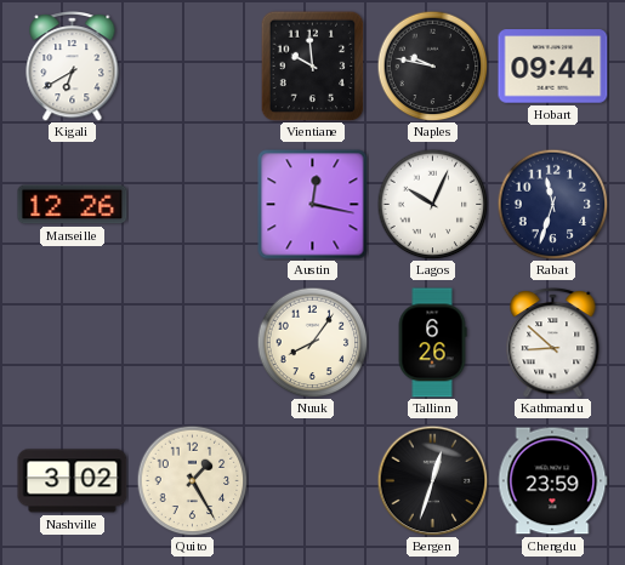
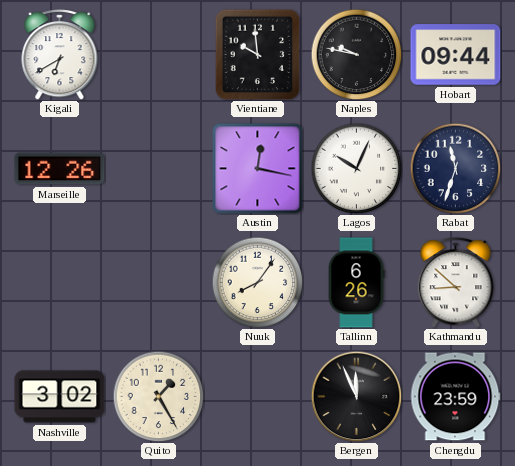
Bergen: 12:33 -> 11:56 (356, 396)
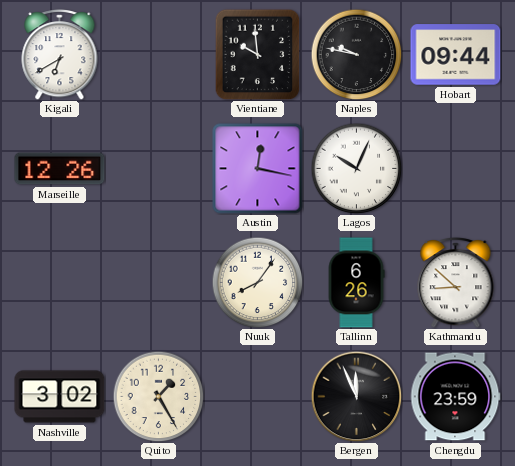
Rabat: 11:33 -> none (455, 168)
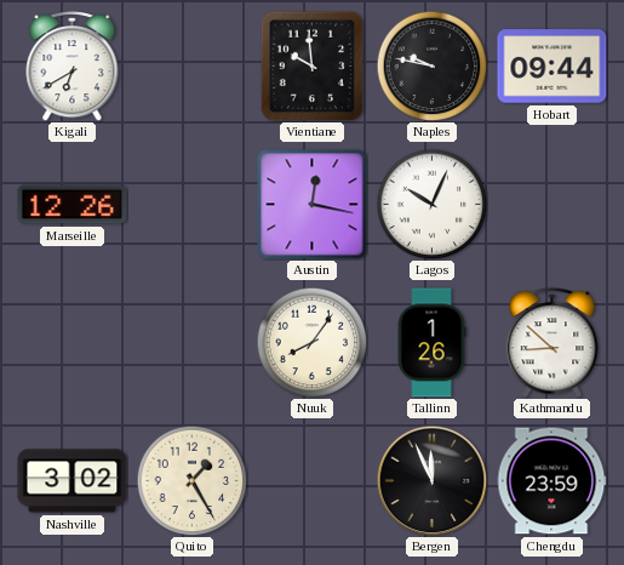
Tallinn: 6:26 -> 1:26 (431, 343)
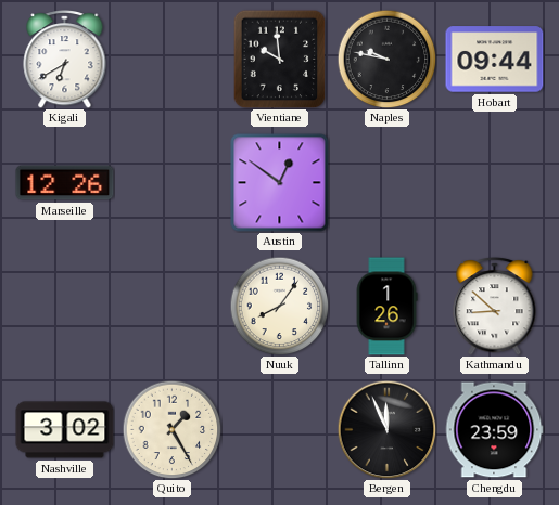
Austin: 12:17 -> 12:51 (280, 183)
Lagos: 10:04 -> none (431, 204)
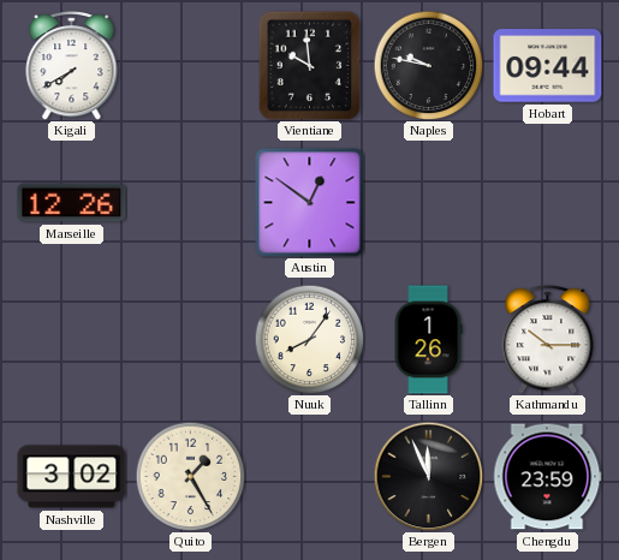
Kigali: 6:40 -> 7:40 (72, 66)
Kathmandu: 8:52 -> 10:15 (548, 340)
